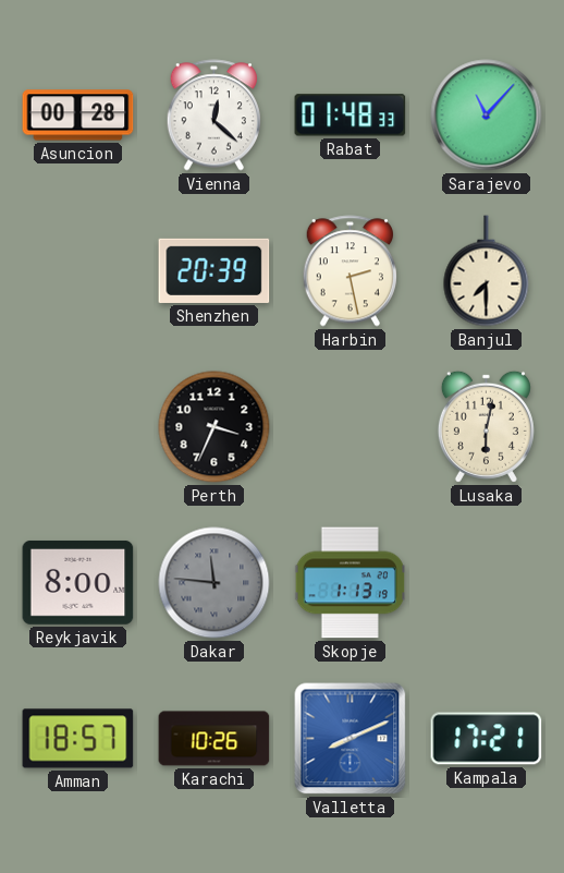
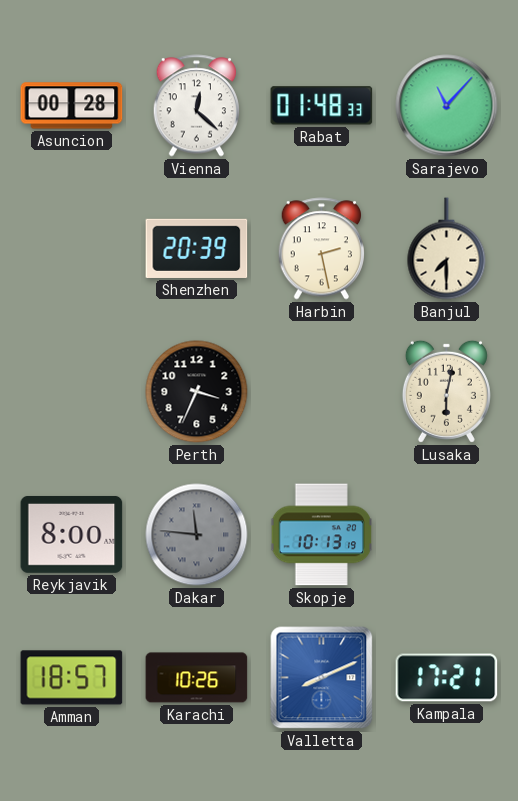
Skopje: 1:13 -> 10:13 (321, 535)
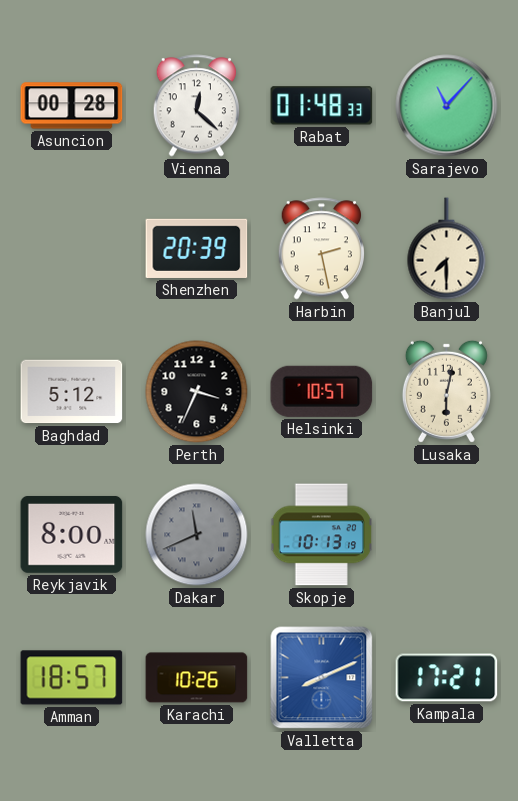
Baghdad: none -> 5:12 (72, 392)
Helsinki: none -> 10:57 (322, 391)
Dakar: 11:46 -> 11:41 (197, 535)
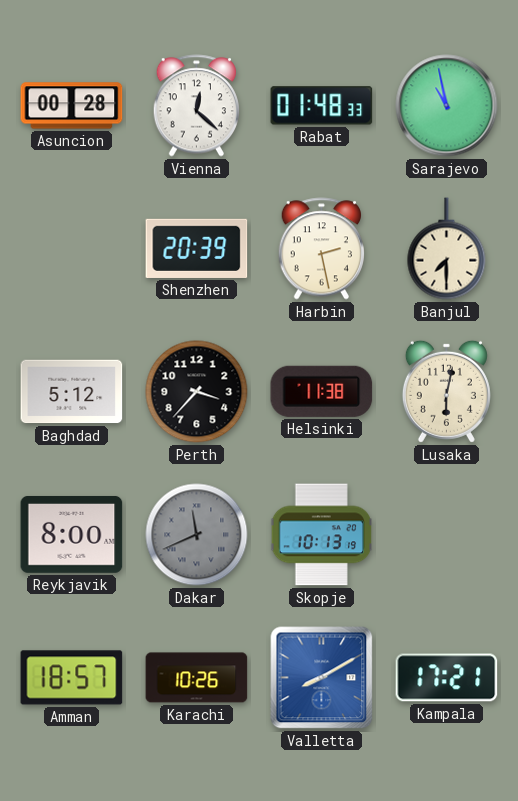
Sarajevo: 11:07 -> 10:58 (447, 106)
Perth: 3:34 -> 3:37 (197, 392)
Helsinki: 10:57 -> 11:38 (322, 391)
Valletta: 8:11 -> 8:10 (322, 678)
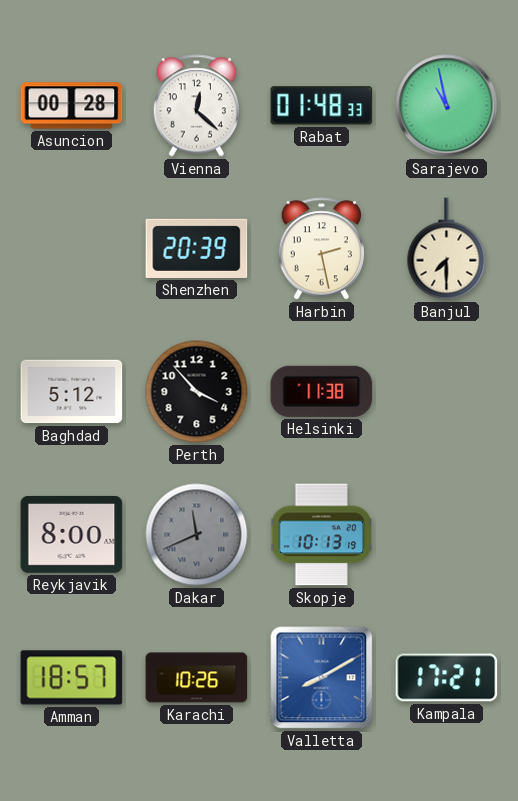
Perth: 3:37 -> 3:53 (197, 392)
Lusaka: 6:02 -> none (446, 391)
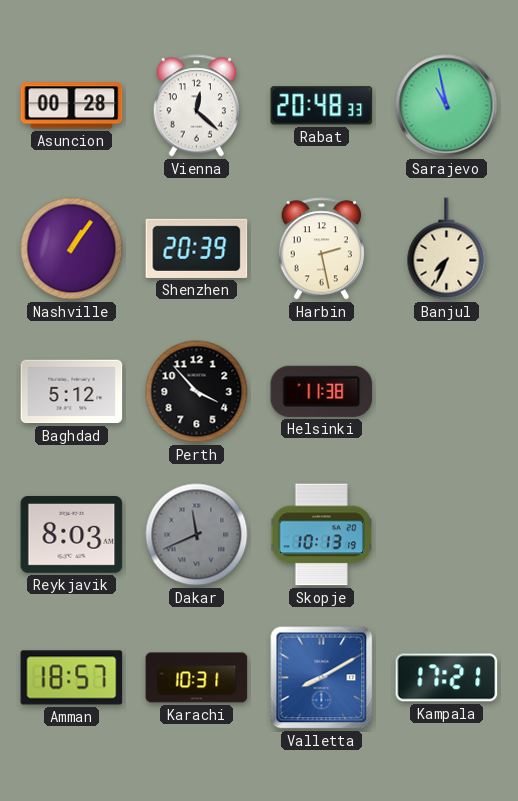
Rabat: 01:48 -> 20:48 (322, 106)
Nashville: none -> 1:06 (72, 249)
Banjul: 7:30 -> 7:34 (447, 249)
Reykjavik: 8:00 -> 8:03 (72, 534)
Karachi: 10:26 -> 10:31 (197, 678)
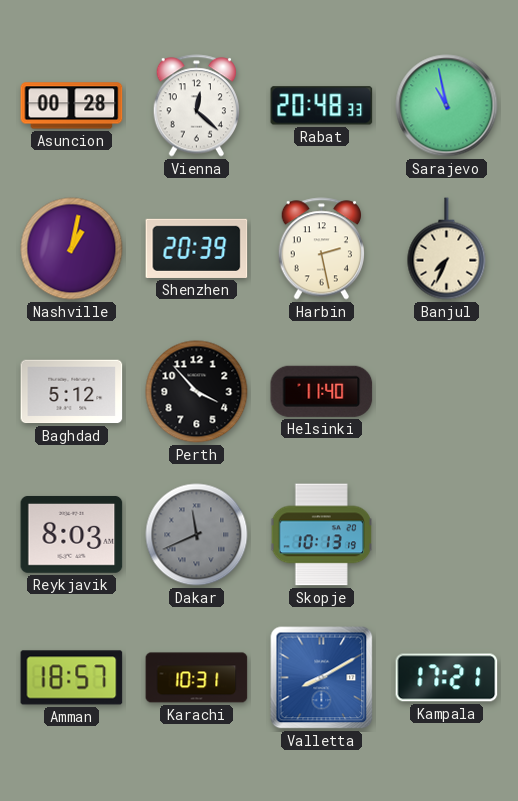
Nashville: 1:06 -> 1:02 (72, 249)
Helsinki: 11:38 -> 11:40 (322, 391)
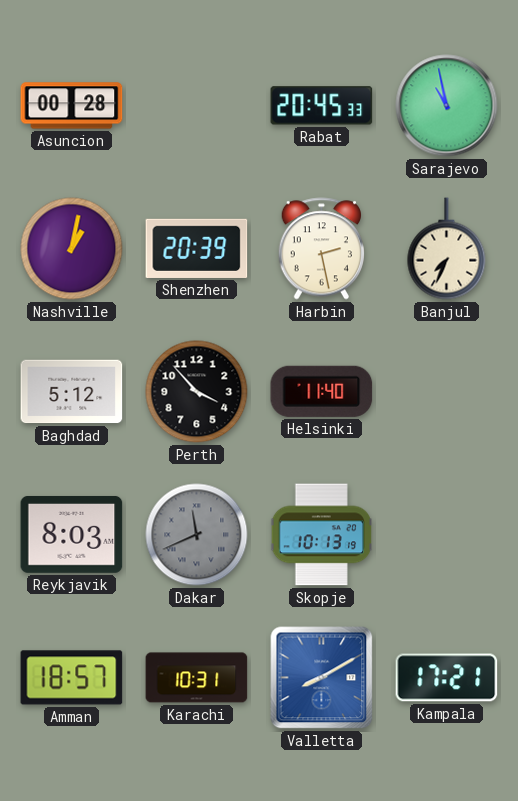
Vienna: 12:22 -> none (196, 106)
Rabat: 20:48 -> 20:45 (322, 106)
